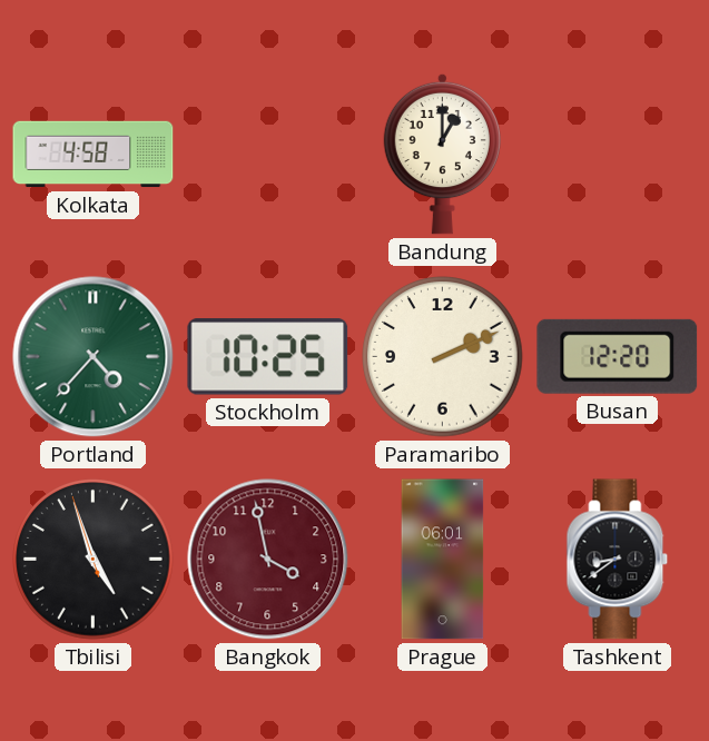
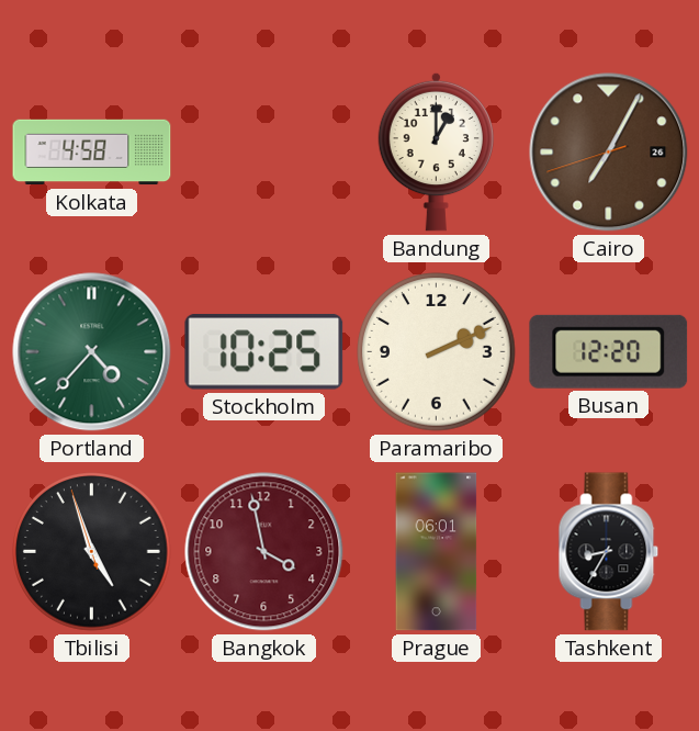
Cairo: none -> 7:04 (609, 153)
Tashkent: 8:39 -> 8:35 (609, 552)
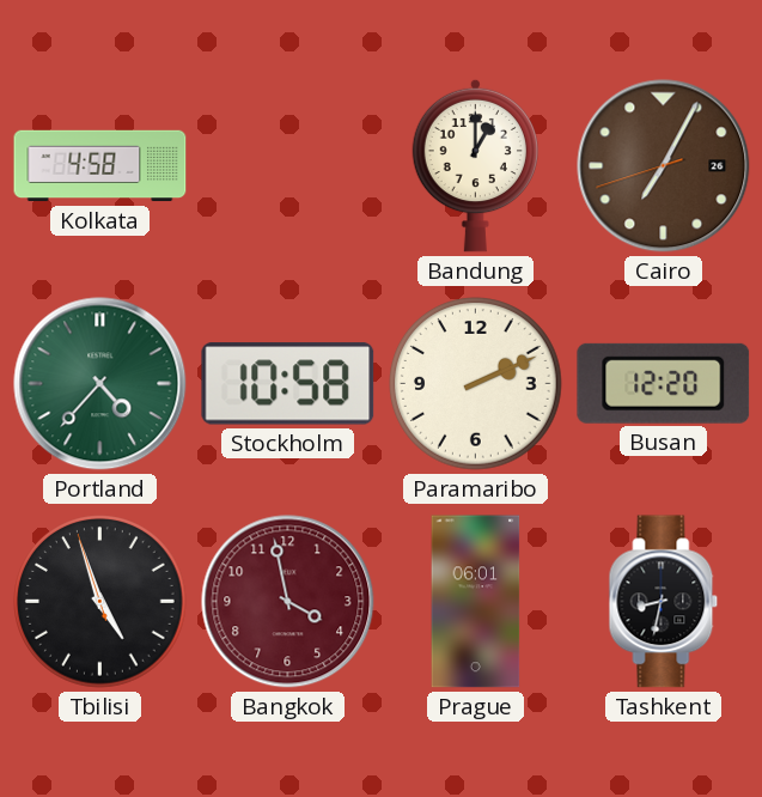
Stockholm: 10:25 -> 10:58 (288, 384)
Tashkent: 8:35 -> 8:32 (664, 602)
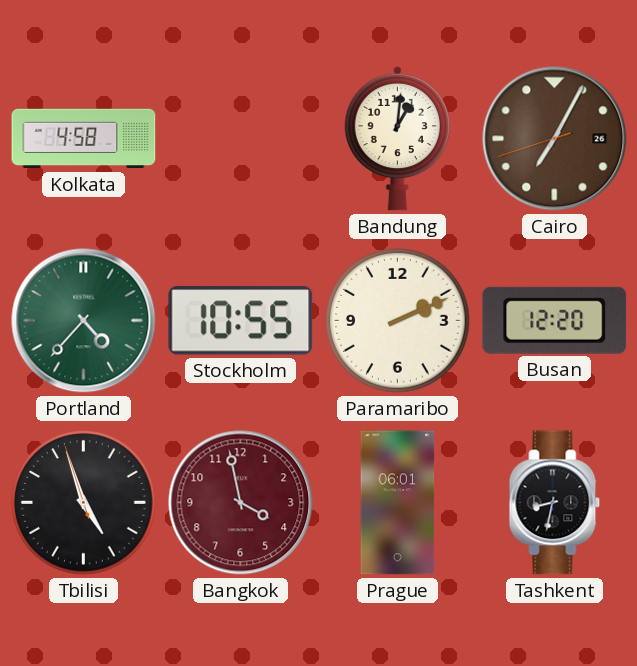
Bandung: 1:00 -> 1:01 (397, 138)
Stockholm: 10:58 -> 10:55 (241, 321)
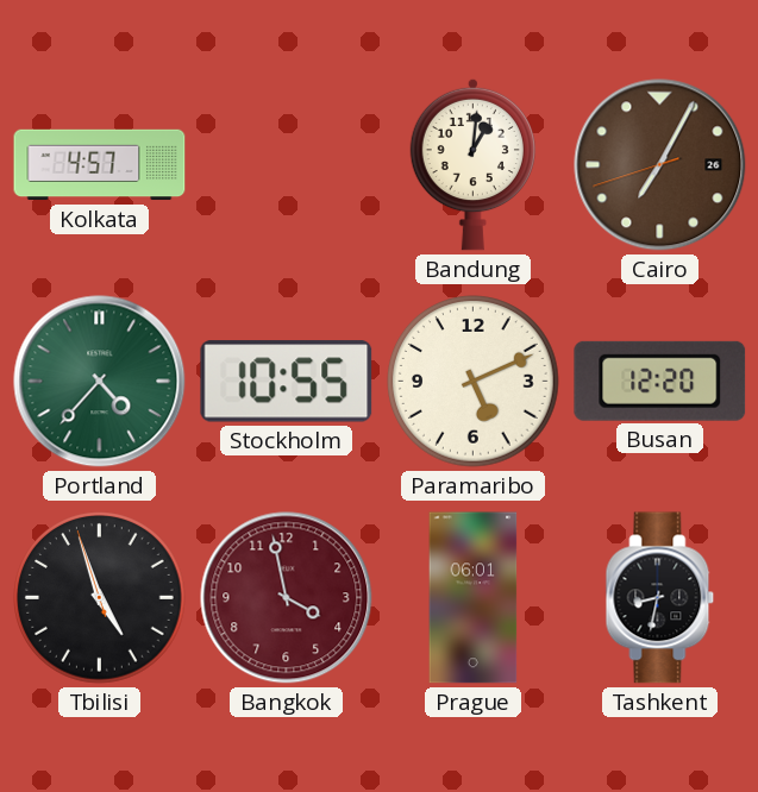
Kolkata: 4:58 -> 4:57 (100, 165)
Paramaribo: 2:11 -> 5:11 (474, 382)
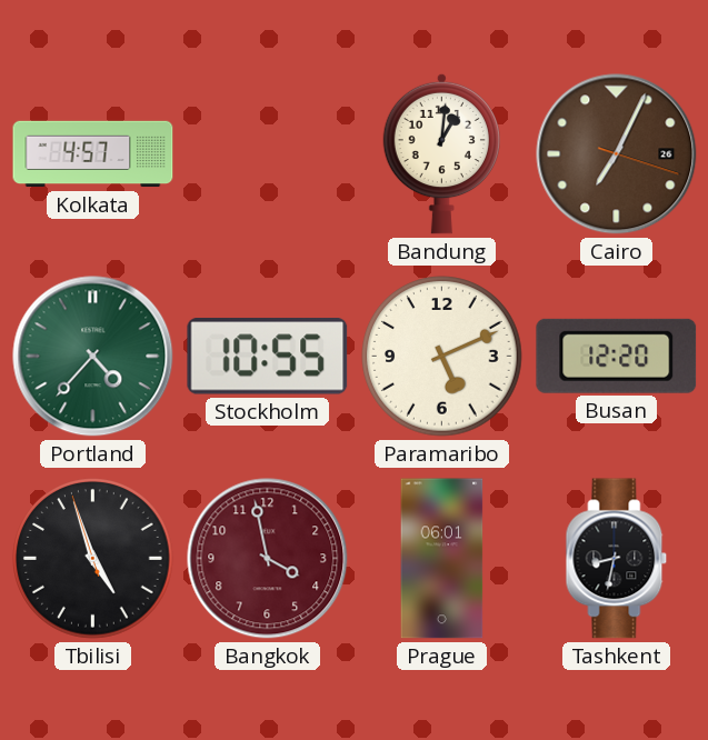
Cairo: 7:04:42 -> 7:04:18 (617, 154)
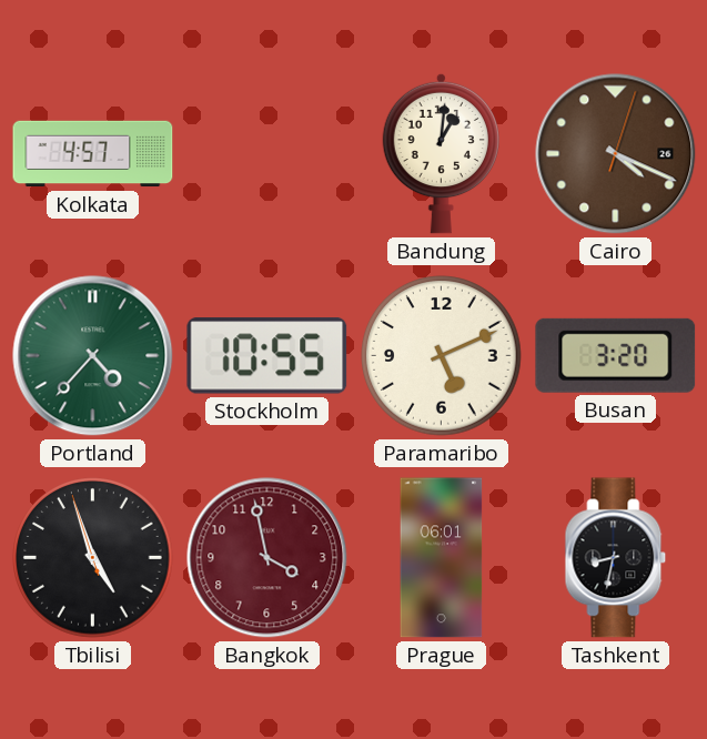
Cairo: 7:04 -> 4:19 (616, 154)
Busan: 12:20 -> 3:20 (616, 355)
